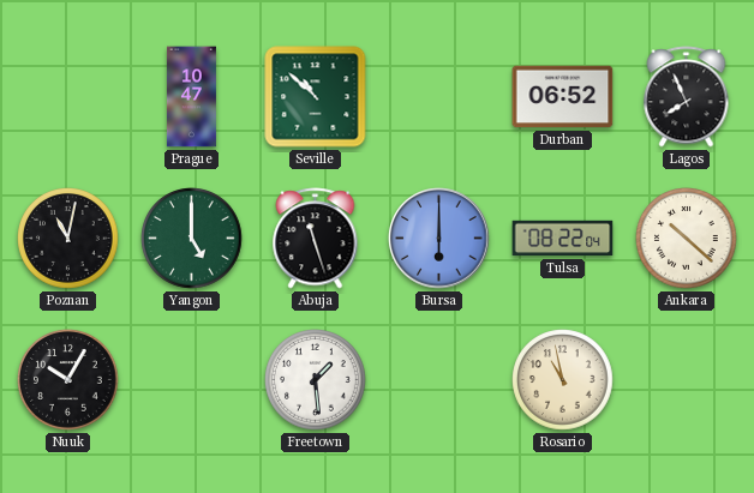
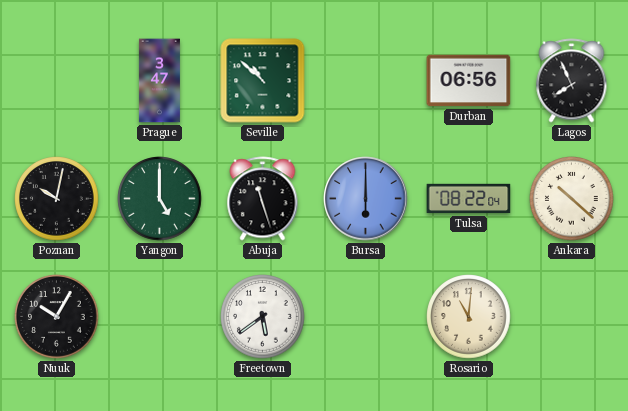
Prague: 10:47 -> 3:47 (159, 81)
Durban: 06:52 -> 06:56 (469, 81)
Poznan: 11:02 -> 10:02 (57, 199)
Freetown: 1:29 -> 5:39 (263, 317)
Rosario: 10:58 -> 11:01 (469, 317)
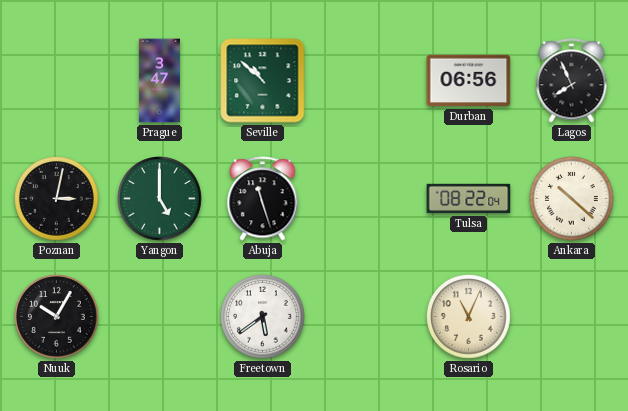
Poznan: 10:02 -> 3:02 (57, 199)
Bursa: 6:00 -> none (366, 199)
Rosario: 11:01 -> 11:04 (469, 317)
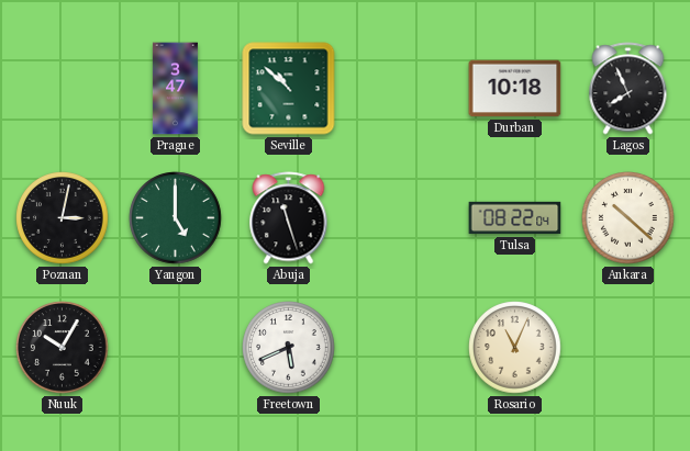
Durban: 06:56 -> 10:18 (515, 89)
Freetown: 5:39 -> 5:41 (289, 348)
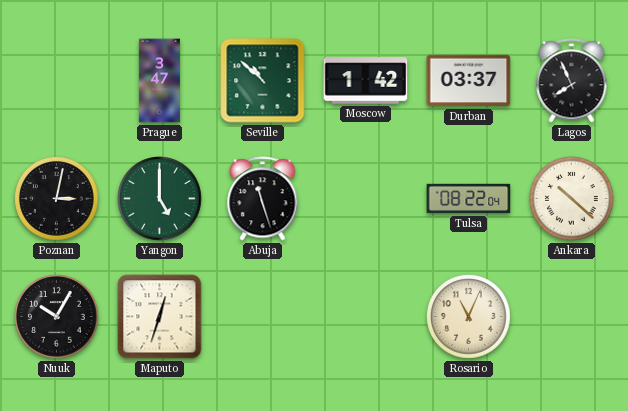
Moscow: none -> 1:42 (366, 81)
Durban: 10:18 -> 03:37 (469, 81)
Maputo: none -> 12:33 (160, 317)
Freetown: 5:41 -> none (289, 348)
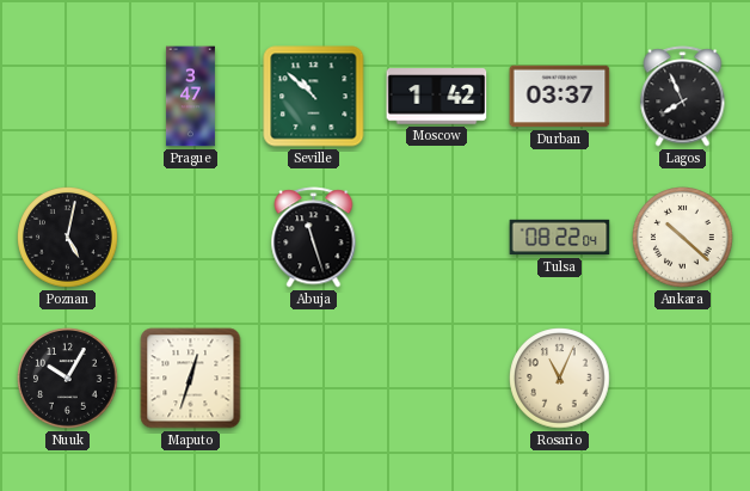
Poznan: 3:02 -> 5:02 (68, 238)
Yangon: 5:00 -> none (160, 199)
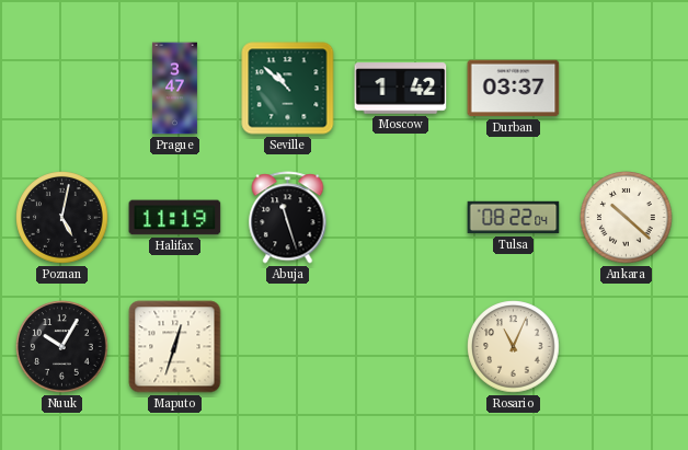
Lagos: 7:56 -> none (683, 97)
Halifax: none -> 11:19 (175, 218)
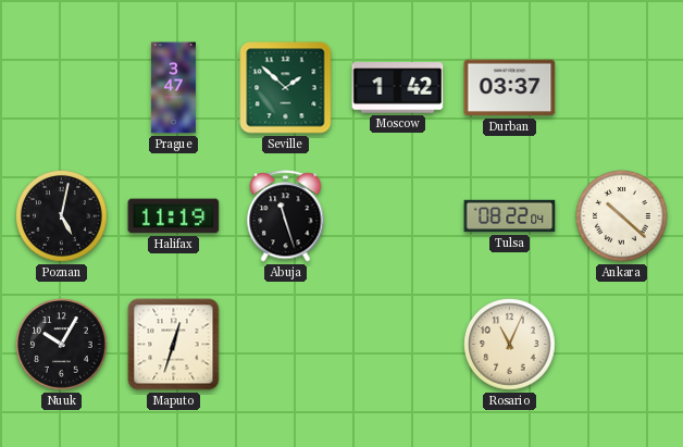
Seville: 10:52 -> 1:52 (286, 88)
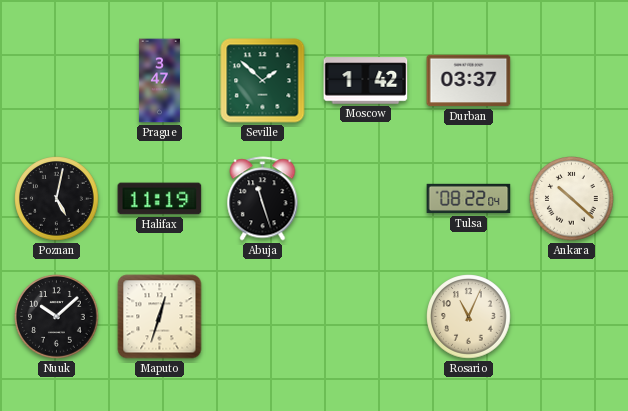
Nuuk: 10:05 -> 10:08 (57, 317)
